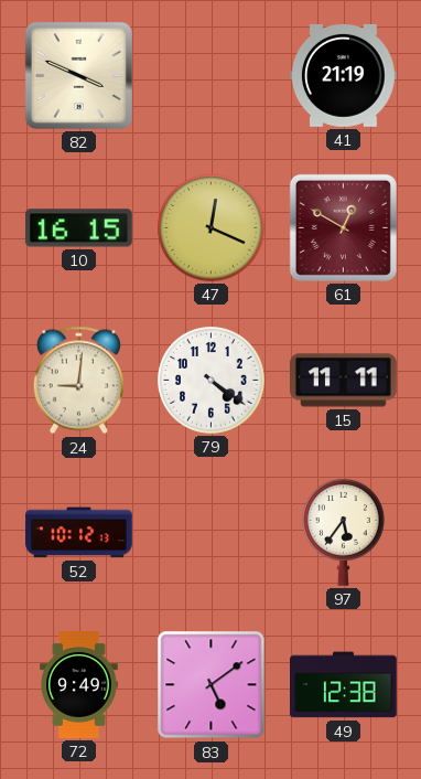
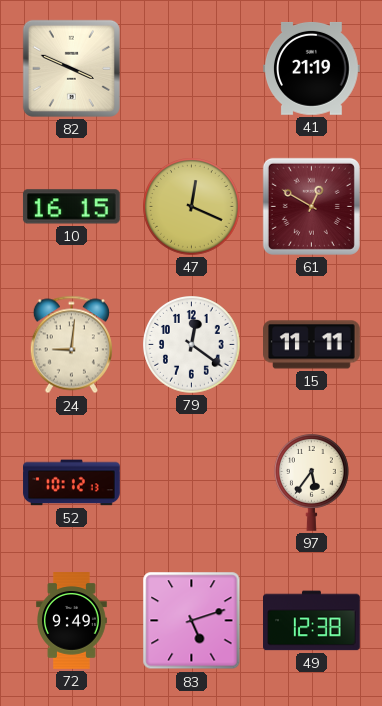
79: 4:21 -> 12:21 (192, 345)
83: 5:09 -> 5:12 (192, 621)
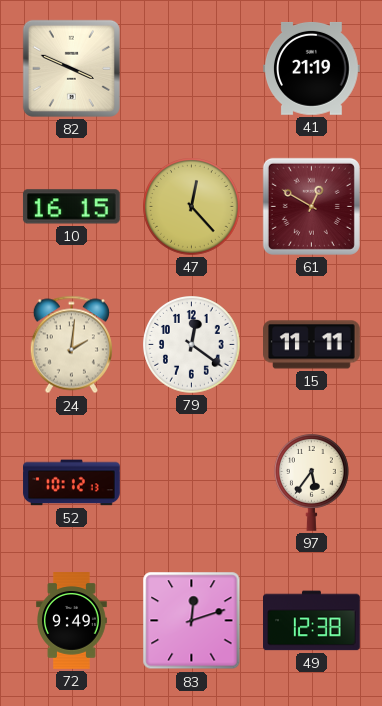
47: 12:19 -> 12:23 (192, 207)
24: 9:01 -> 2:01 (71, 345)
83: 5:12 -> 12:12 (192, 621)
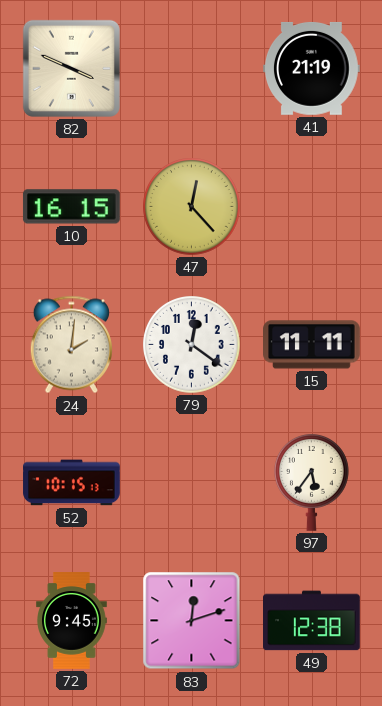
61: 12:50 -> none (311, 206)
52: 10:12 -> 10:15 (72, 483)
72: 9:49 -> 9:45 (72, 621)
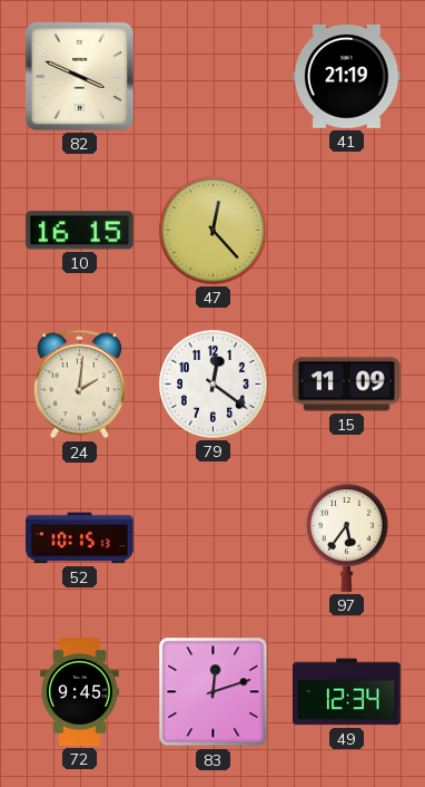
15: 11:11 -> 11:09 (347, 385)
49: 12:38 -> 12:34 (347, 692)
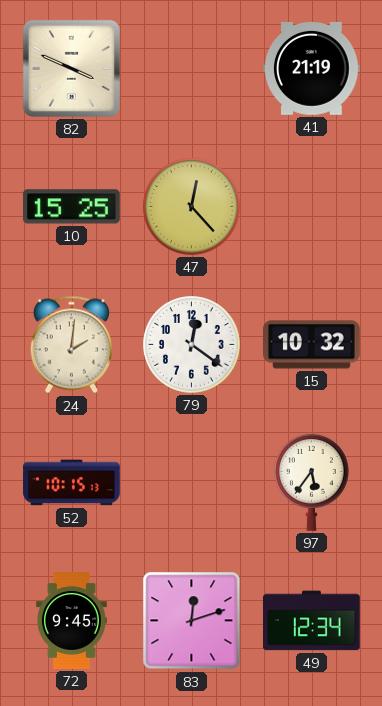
10: 16:15 -> 15:25 (71, 207)
15: 11:09 -> 10:32 (312, 345)
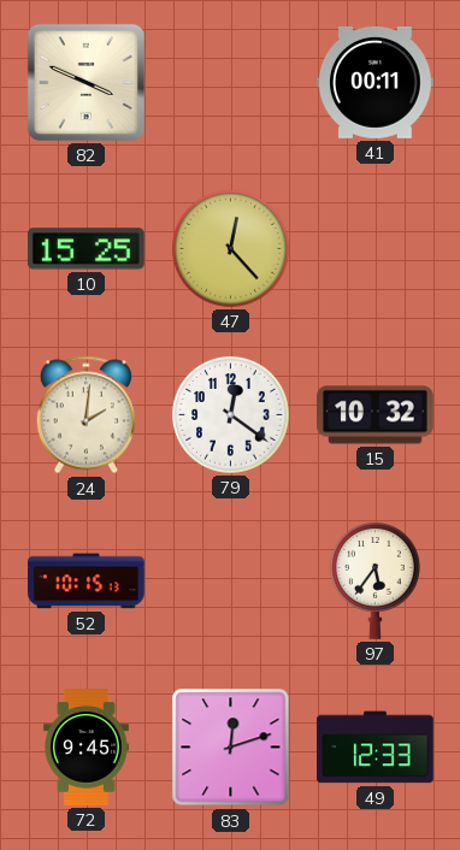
41: 21:19 -> 00:11 (376, 82)
49: 12:34 -> 12:33 (376, 748)
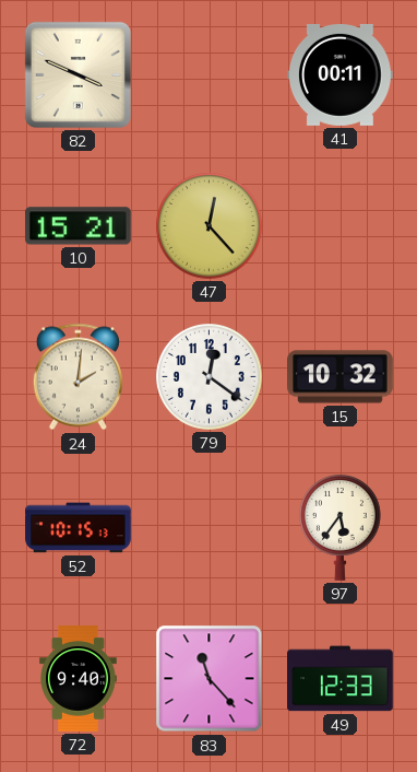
10: 15:25 -> 15:21 (78, 226)
72: 9:45 -> 9:40 (79, 679)
83: 12:12 -> 11:23 (210, 679)
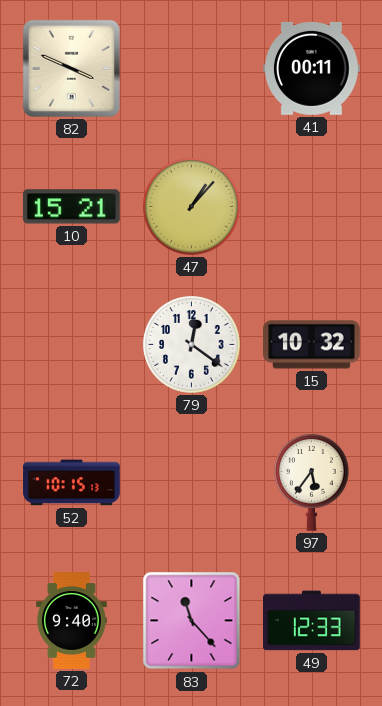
47: 12:23 -> 1:07 (192, 207)
24: 2:01 -> none (78, 377)
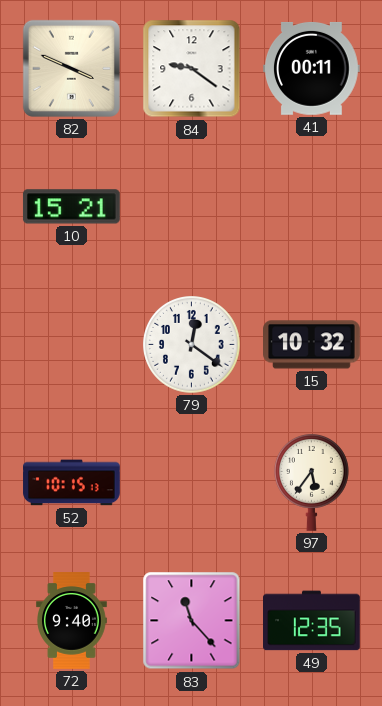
84: none -> 9:21 (192, 69)
47: 1:07 -> none (192, 207)
49: 12:33 -> 12:35 (312, 621)
